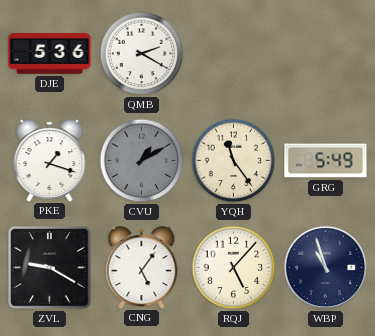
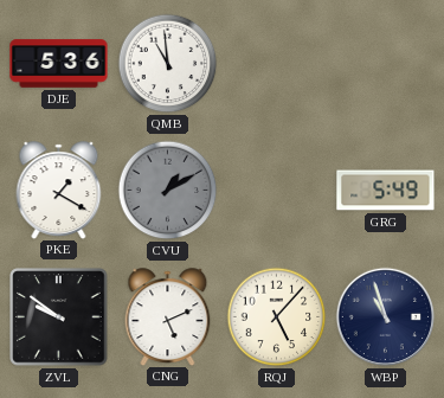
QMB: 2:20 -> 10:59 (168, 64)
PKE: 1:18 -> 1:20 (59, 190)
YQH: 11:24 -> none (234, 161)
ZVL: 9:20 -> 9:51 (59, 317)
CNG: 5:06 -> 5:11 (168, 316)
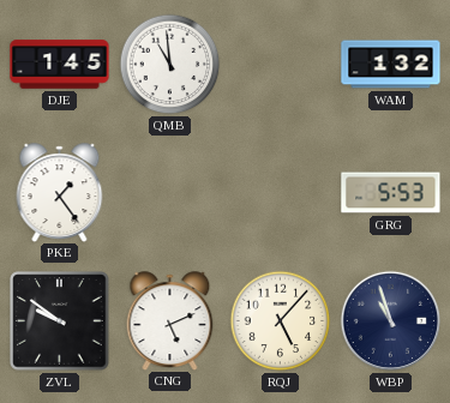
DJE: 5:36 -> 1:45 (60, 65)
WAM: none -> 1:32 (391, 65)
PKE: 1:20 -> 1:24 (60, 192)
CVU: 1:10 -> none (168, 191)
GRG: 5:49 -> 5:53 (391, 193)
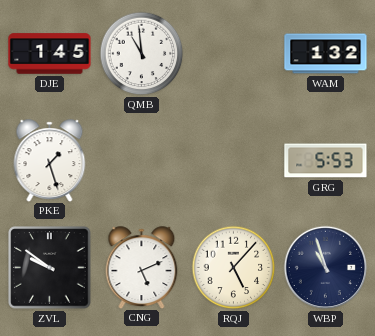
PKE: 1:24 -> 1:27 (50, 160)
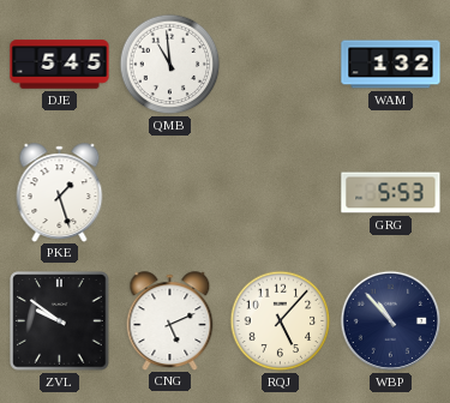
DJE: 1:45 -> 5:45 (60, 65)
WBP: 10:57 -> 10:53 (391, 321)
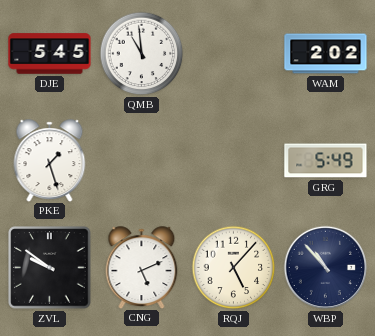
WAM: 1:32 -> 2:02 (326, 54)
GRG: 5:53 -> 5:49 (326, 161)
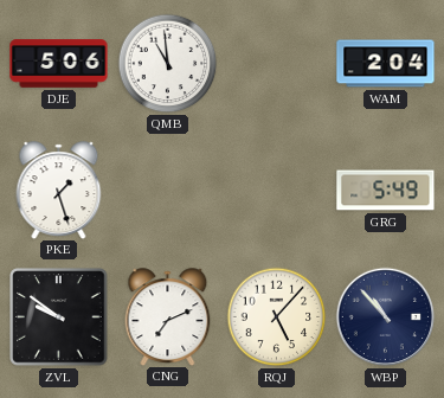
DJE: 5:45 -> 5:06 (59, 64)
WAM: 2:02 -> 2:04 (386, 64)
CNG: 5:11 -> 7:11 (168, 316)
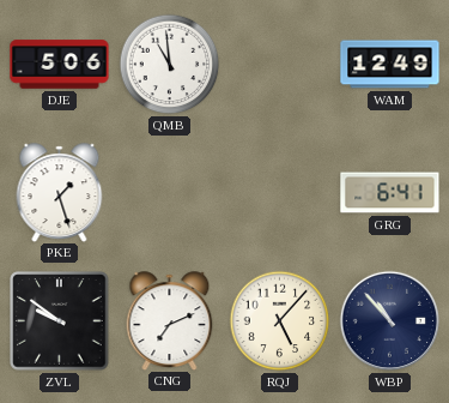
WAM: 2:04 -> 12:49 (390, 65)
GRG: 5:49 -> 6:41 (390, 193)
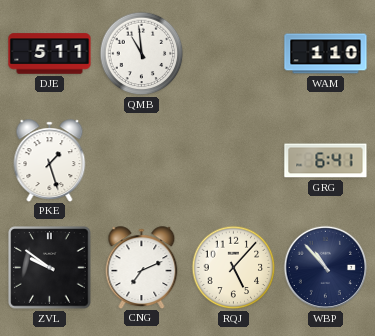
DJE: 5:06 -> 5:11 (50, 54)
WAM: 12:49 -> 1:10 (326, 54)
